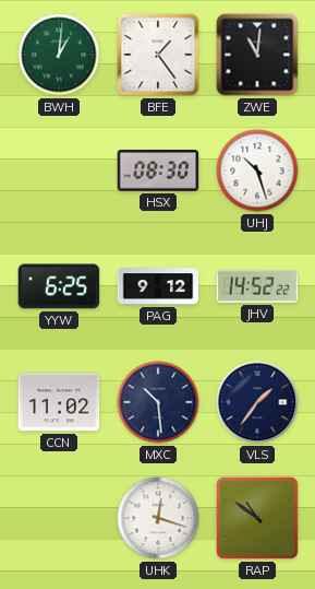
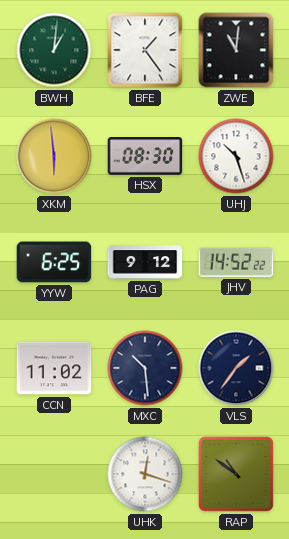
XKM: none -> 5:59 (54, 156)
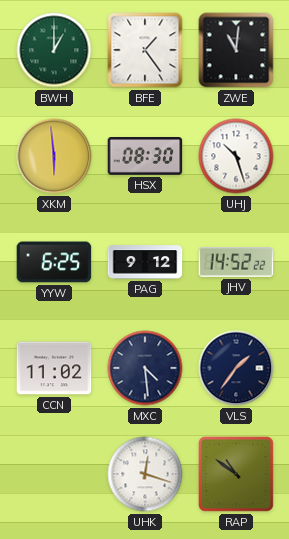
BWH: 1:01 -> 1:00 (54, 50)
MXC: 10:29 -> 4:29 (145, 368)
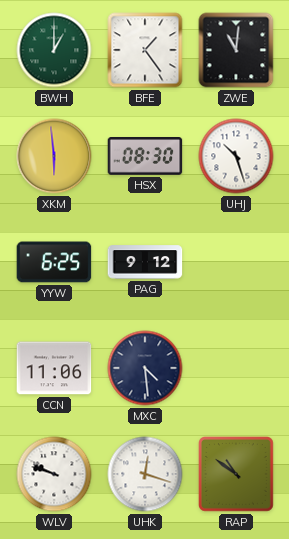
JHV: 14:52 -> none (236, 262)
CCN: 11:02 -> 11:06 (54, 368)
VLS: 1:36 -> none (236, 368)
WLV: none -> 9:48 (54, 474)
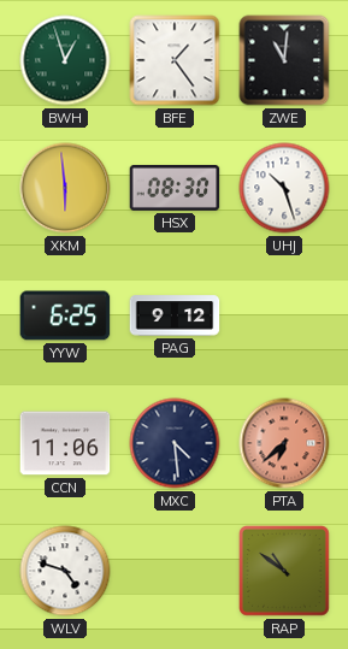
BWH: 1:00 -> 12:57 (65, 60)
PTA: none -> 6:38 (284, 443)
WLV: 9:48 -> 4:48 (65, 571)
UHK: 12:18 -> none (145, 474)
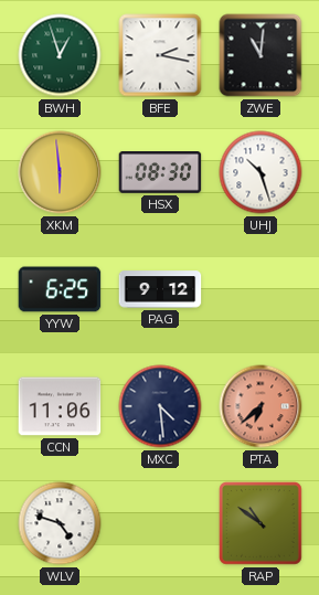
BFE: 1:24 -> 2:17 (160, 55)
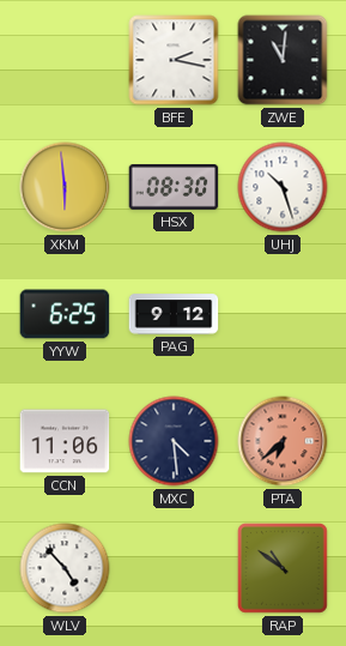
BWH: 12:57 -> none (60, 55)
WLV: 4:48 -> 4:53 (65, 568)
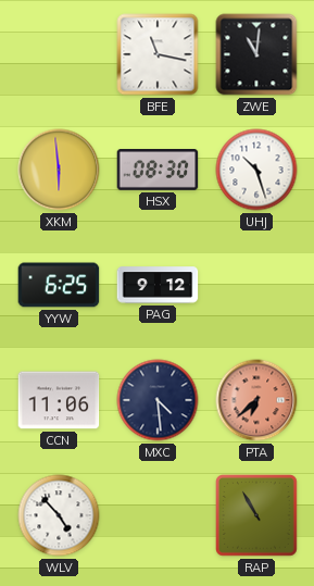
BFE: 2:17 -> 11:17 (158, 54)
RAP: 10:51 -> 10:55 (258, 516)
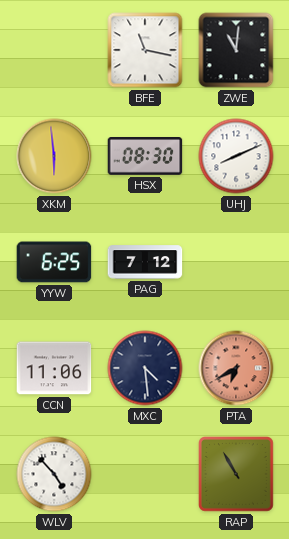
UHJ: 10:27 -> 8:11 (236, 156)
PAG: 9:12 -> 7:12 (145, 262)
PTA: 6:38 -> 6:40 (236, 368)
